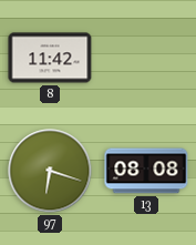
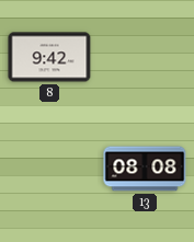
8: 11:42 -> 9:42 (49, 57)
97: 6:18 -> none (50, 171)
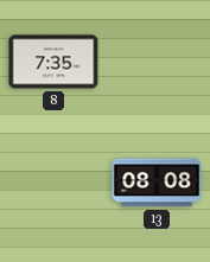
8: 9:42 -> 7:35 (53, 62)
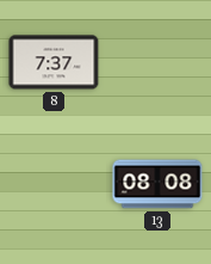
8: 7:35 -> 7:37 (54, 62)
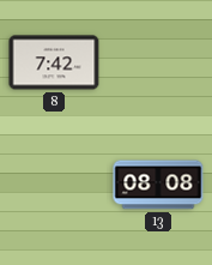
8: 7:37 -> 7:42 (54, 62)
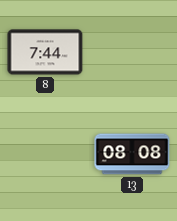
8: 7:42 -> 7:44 (45, 52)
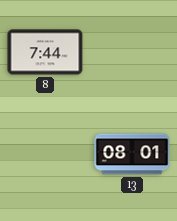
13: 08:08 -> 08:01 (132, 154)
